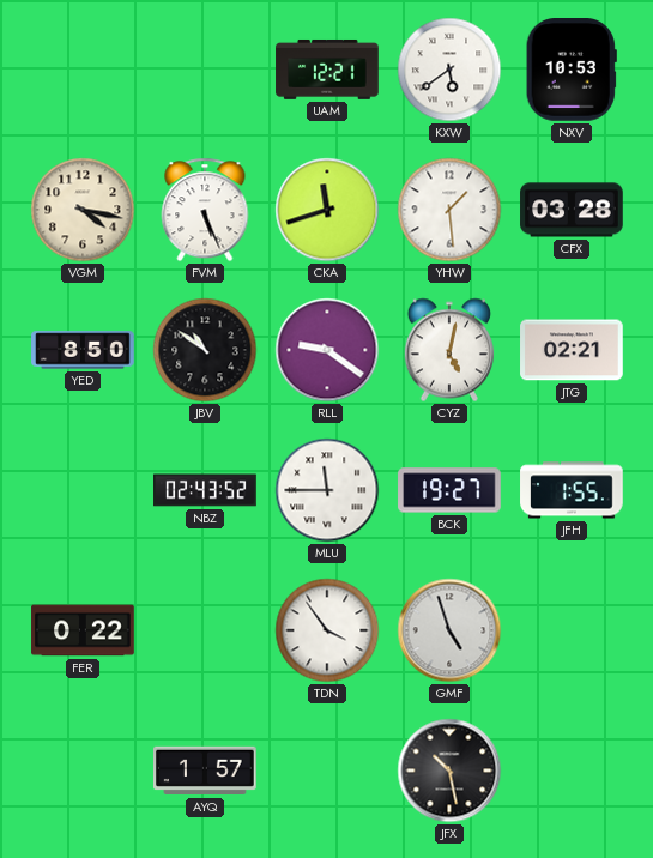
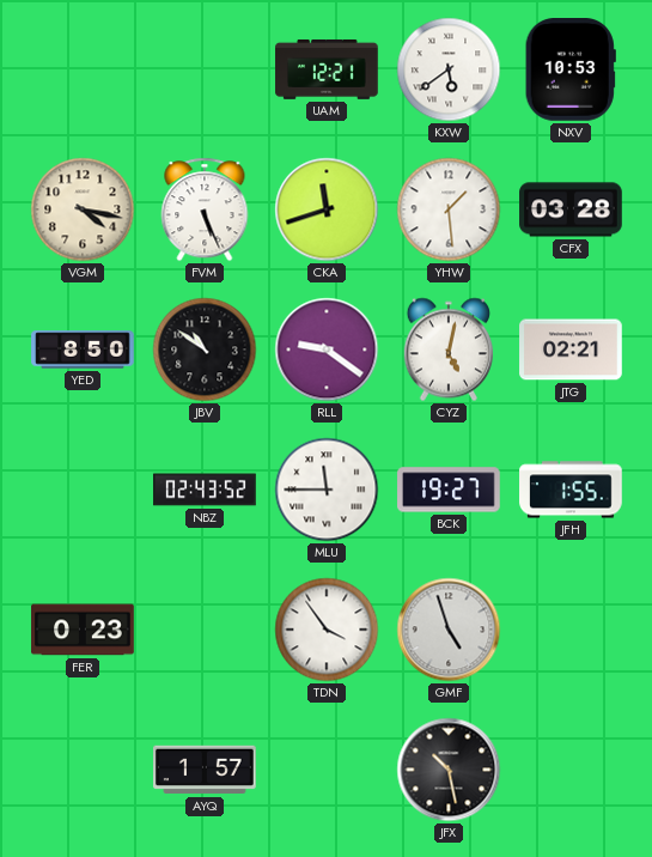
FER: 0:22 -> 0:23 (83, 630)
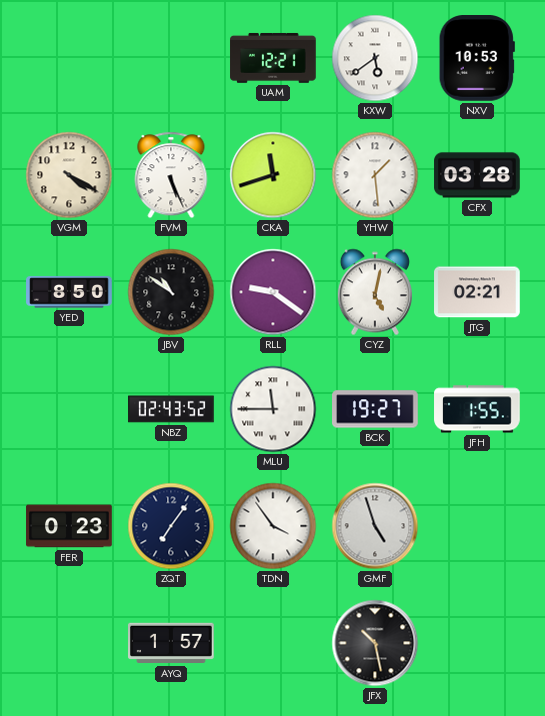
VGM: 4:17 -> 4:20 (69, 175)
ZQT: none -> 7:06 (171, 526)
